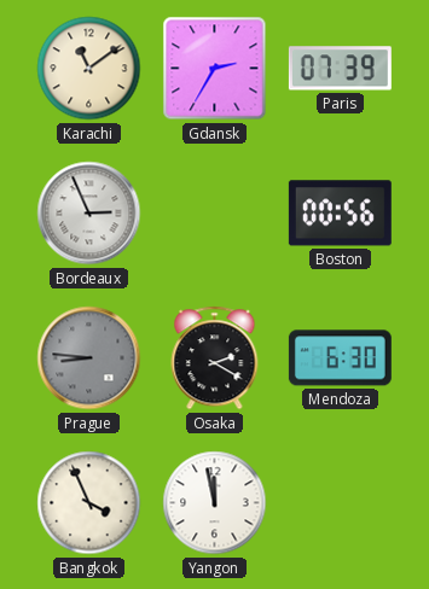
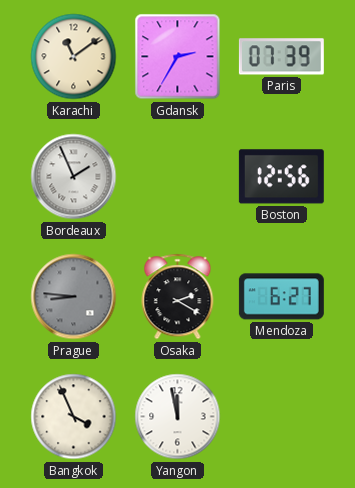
Bordeaux: 2:56 -> 1:56 (74, 177)
Boston: 00:56 -> 12:56 (281, 177)
Mendoza: 6:30 -> 6:27 (281, 297)
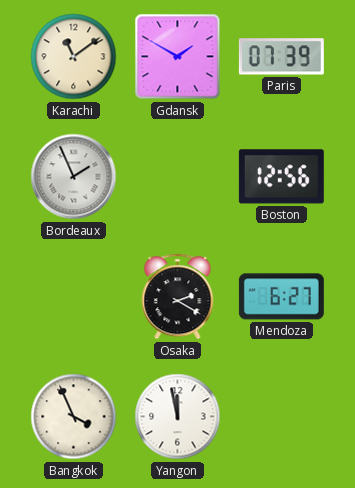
Gdansk: 2:35 -> 1:50 (178, 57)
Prague: 8:46 -> none (74, 297)
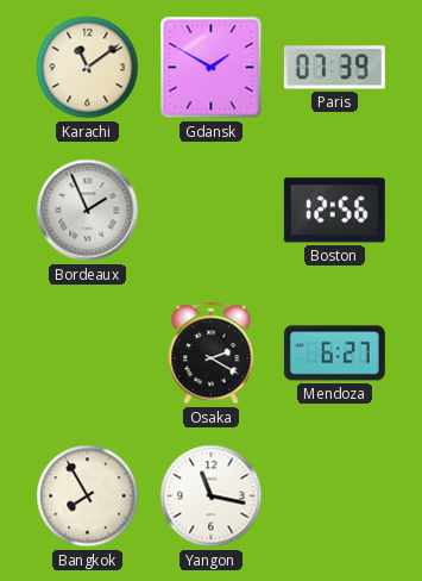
Bangkok: 3:56 -> 7:55 (88, 496)
Yangon: 11:58 -> 11:17 (212, 496)
